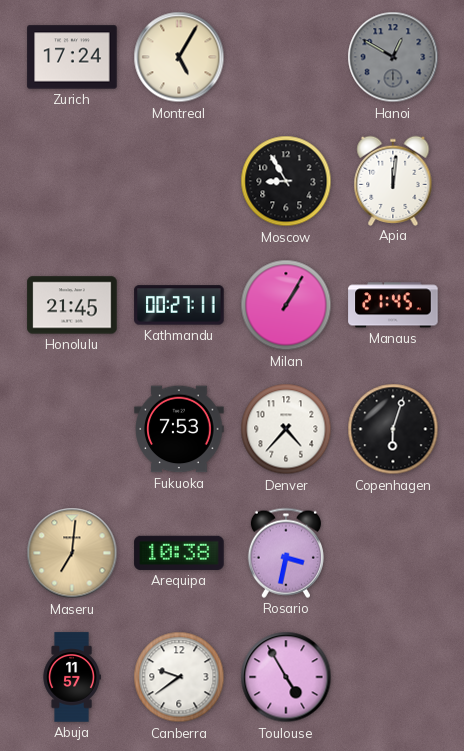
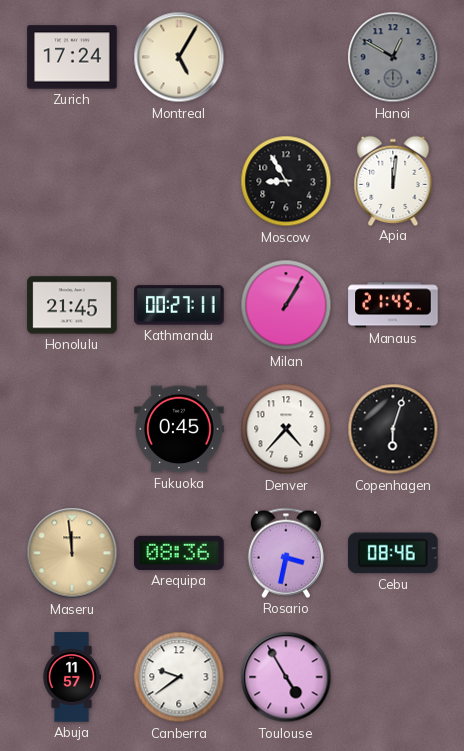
Fukuoka: 7:53 -> 0:45 (179, 429)
Maseru: 7:01 -> 11:59 (72, 553)
Arequipa: 10:38 -> 08:36 (179, 553)
Cebu: none -> 08:46 (393, 553)
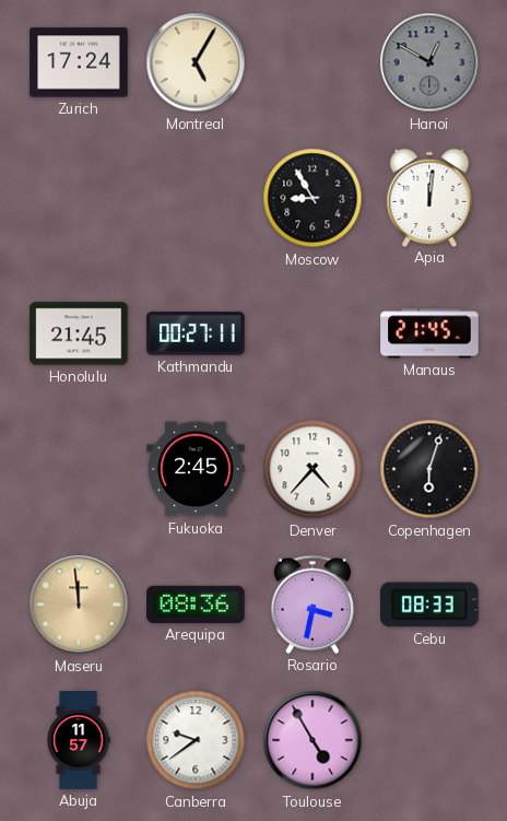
Milan: 1:05 -> none (286, 305)
Fukuoka: 0:45 -> 2:45 (196, 469)
Cebu: 08:46 -> 08:33 (429, 605)
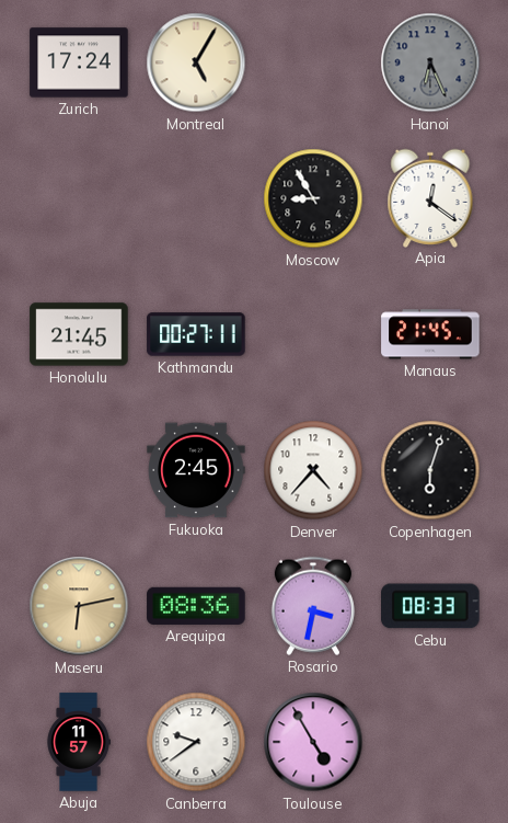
Hanoi: 12:50 -> 6:26 (430, 62)
Apia: 12:01 -> 12:21 (430, 197)
Maseru: 11:59 -> 6:13 (79, 606)
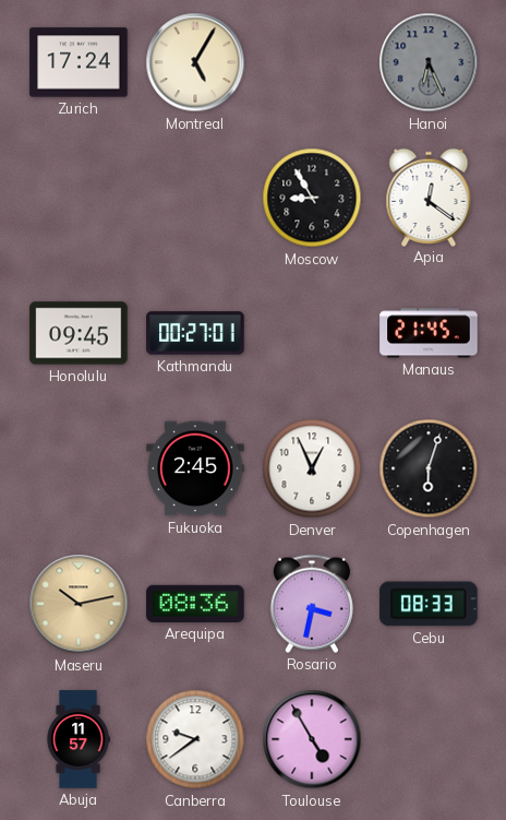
Honolulu: 21:45 -> 09:45 (79, 333)
Kathmandu: 00:27:11 -> 00:27:01 (195, 333)
Denver: 4:37 -> 12:56 (312, 468)
Maseru: 6:13 -> 10:13 (79, 604)
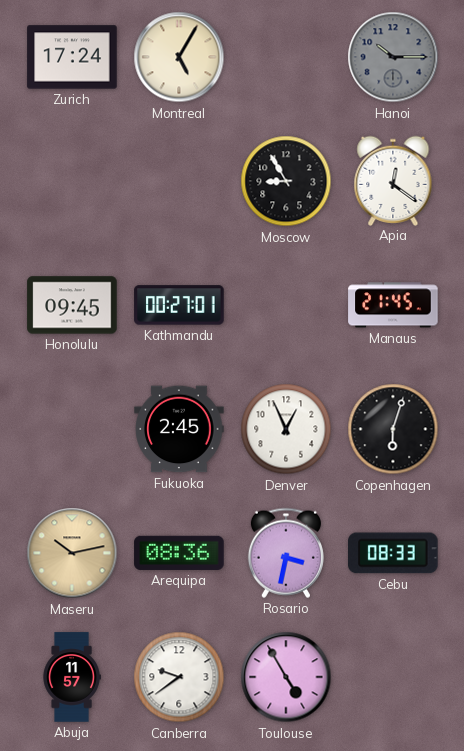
Hanoi: 6:26 -> 10:15 (393, 57)
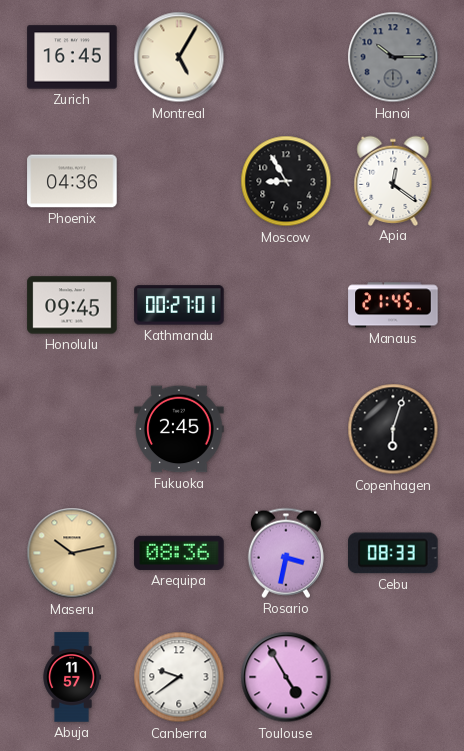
Zurich: 17:24 -> 16:45 (72, 57)
Phoenix: none -> 04:36 (72, 181)
Denver: 12:56 -> none (286, 429)
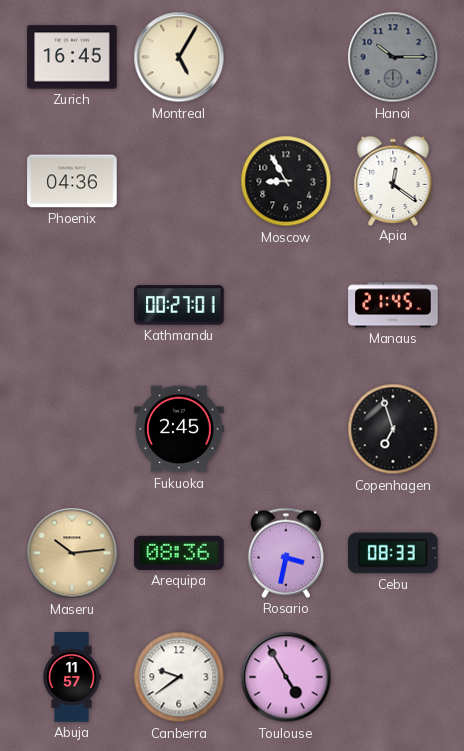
Honolulu: 09:45 -> none (72, 305)
Copenhagen: 6:03 -> 6:57 (393, 429)
Maseru: 10:13 -> 10:14 (72, 553)
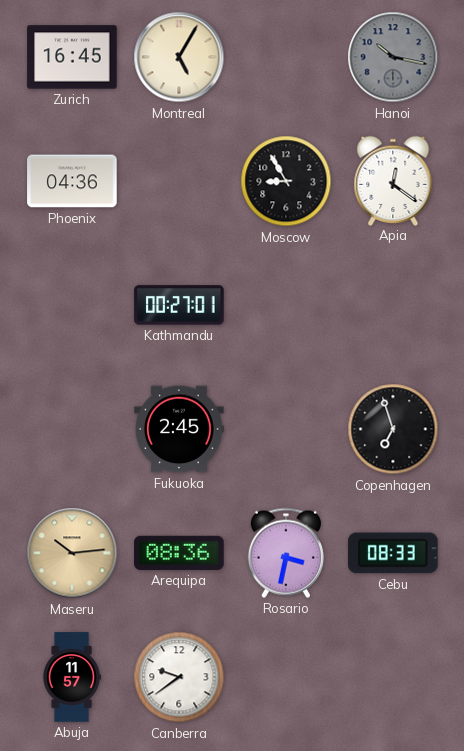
Hanoi: 10:15 -> 10:17 (393, 57)
Manaus: 21:45 -> none (393, 305)
Toulouse: 4:55 -> none (286, 677)
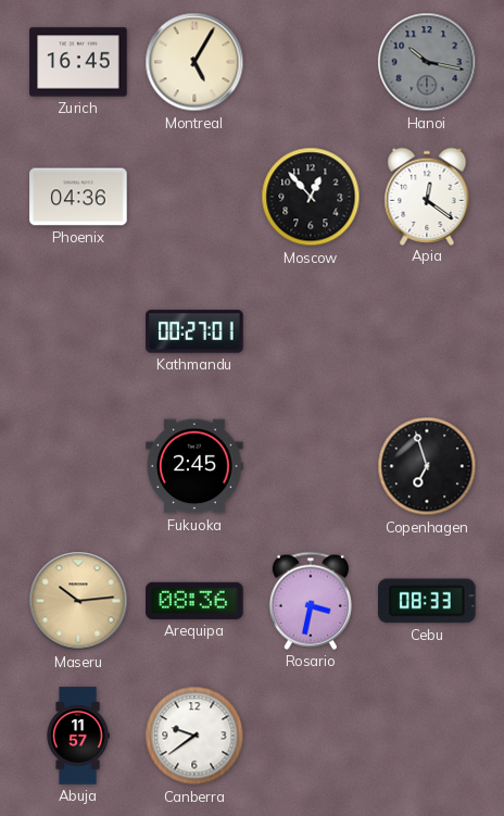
Moscow: 8:55 -> 12:53 (311, 197)
